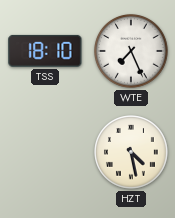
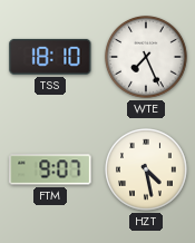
FTM: none -> 9:07 (50, 169)
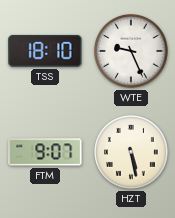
WTE: 7:26 -> 9:26 (132, 52)
HZT: 4:28 -> 5:28 (132, 153)
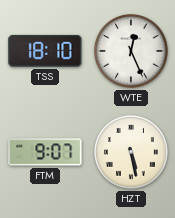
WTE: 9:26 -> 12:26 (132, 52)
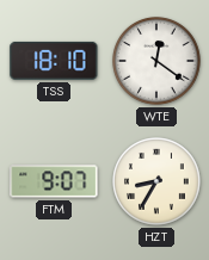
WTE: 12:26 -> 12:21 (158, 62)
HZT: 5:28 -> 8:35 (158, 182)
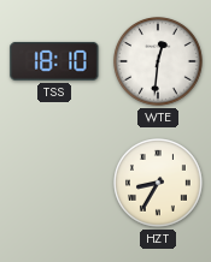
WTE: 12:21 -> 12:31 (159, 62)
FTM: 9:07 -> none (54, 181)
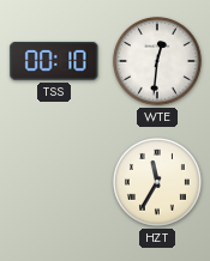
TSS: 18:10 -> 00:10 (54, 61)
HZT: 8:35 -> 11:35 (158, 183)
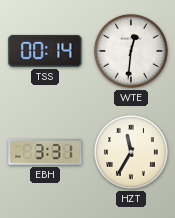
TSS: 00:10 -> 00:14 (45, 51)
EBH: none -> 3:31 (45, 152)
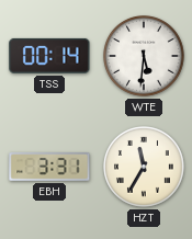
WTE: 12:31 -> 5:31 (145, 57)
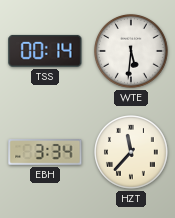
EBH: 3:31 -> 3:34 (45, 152)
HZT: 11:35 -> 11:37 (132, 153)
